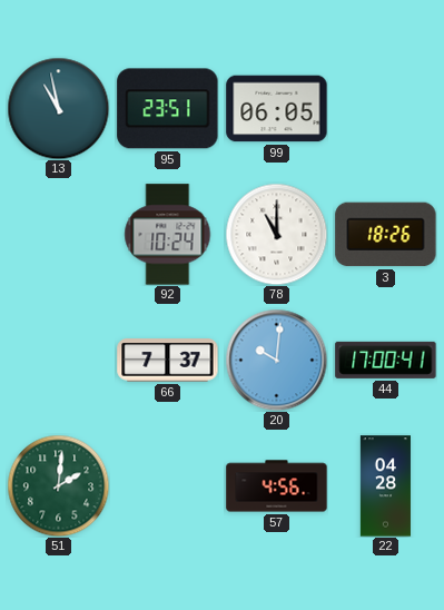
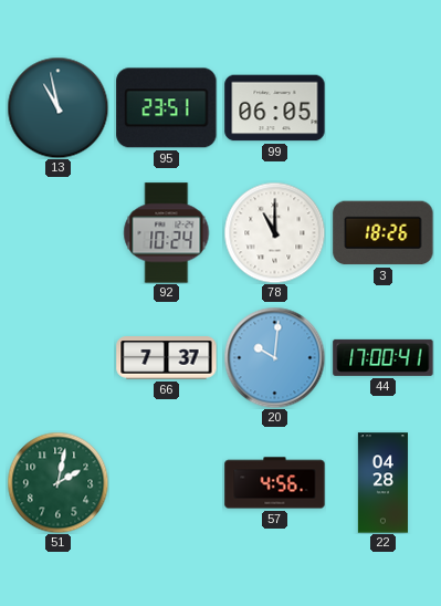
51: 2:01 -> 2:02 (57, 482)
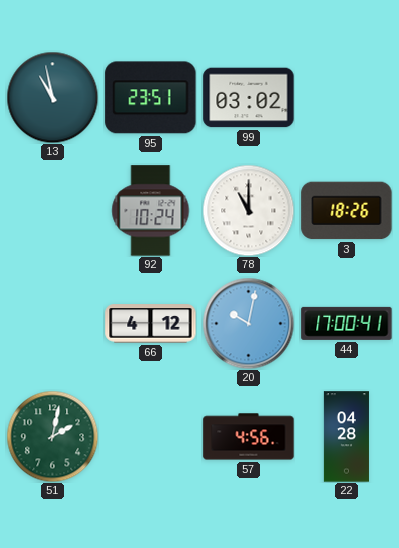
99: 06:05 -> 03:02 (249, 98)
66: 7:37 -> 4:12 (151, 324)
20: 10:01 -> 10:02 (248, 323)
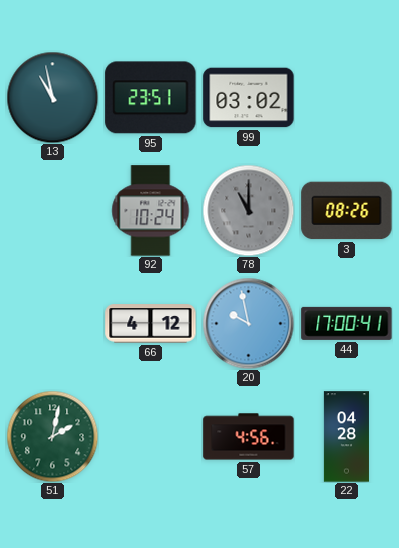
78 dial: white -> grey (248, 210)
3: 18:26 -> 08:26 (347, 211)
20: 10:02 -> 9:58 (248, 323)
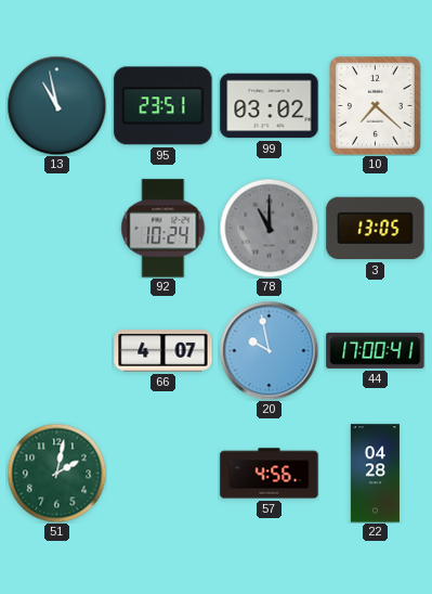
10: none -> 7:22 (375, 105)
3: 08:26 -> 13:05 (376, 229)
66: 4:12 -> 4:07 (163, 351)
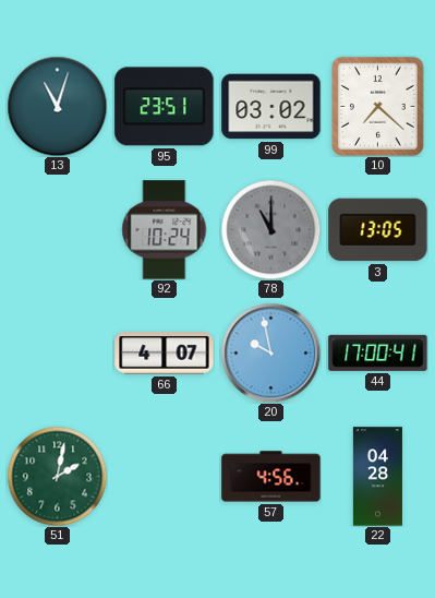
13: 10:58 -> 11:03 (57, 106)
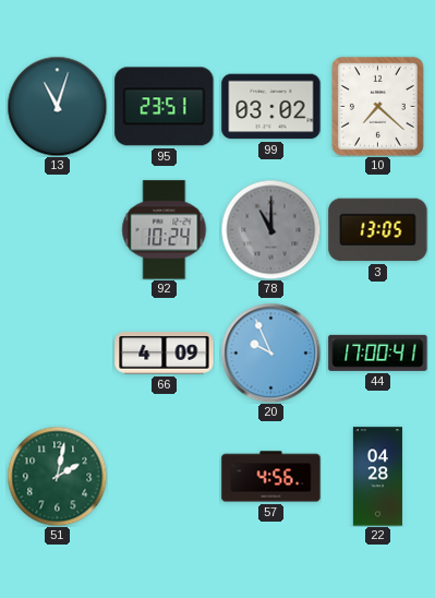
66: 4:07 -> 4:09 (165, 354)
20: 9:58 -> 9:56 (270, 352)
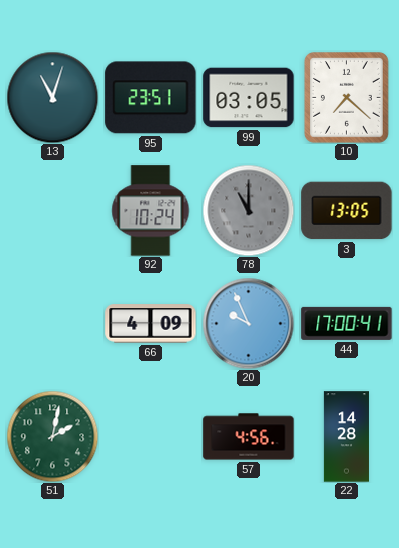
99: 03:02 -> 03:05 (249, 98)
22: 04:28 -> 14:28 (346, 437)
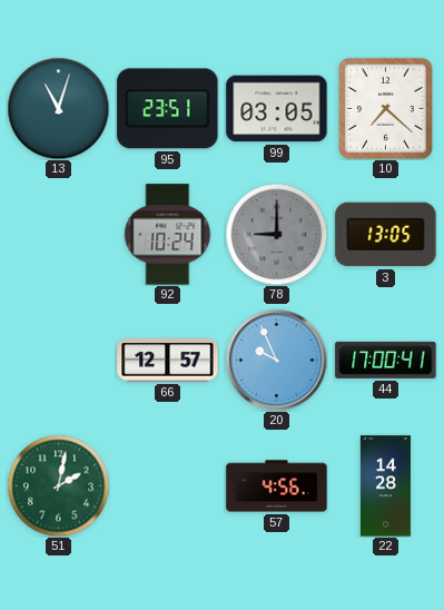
78: 11:00 -> 9:00 (276, 234)
66: 4:09 -> 12:57 (168, 361)
